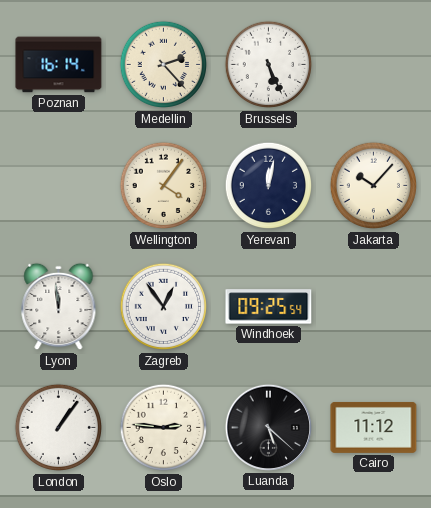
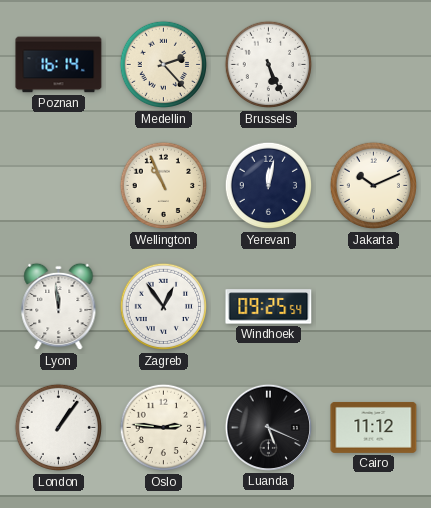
Wellington: 4:06 -> 10:56 (164, 186)
Jakarta: 10:07 -> 10:11 (374, 186)
Luanda: 5:22 -> 5:19 (268, 427)
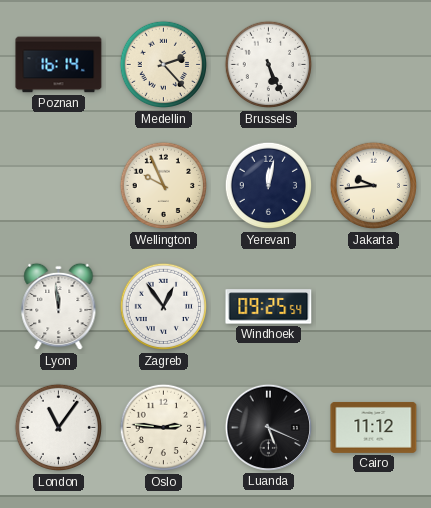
Wellington: 10:56 -> 9:56 (164, 186)
Jakarta: 10:11 -> 9:44 (374, 186)
London: 1:06 -> 11:06 (59, 428)
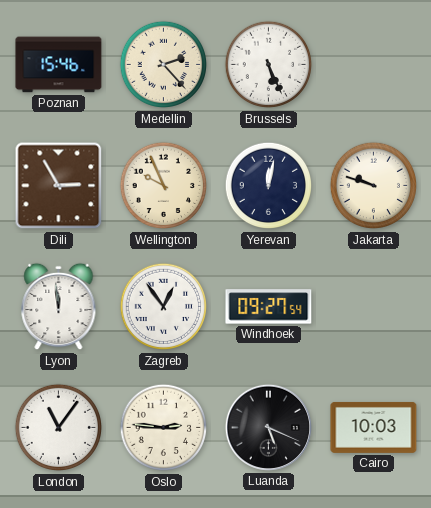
Poznan: 16:14 -> 15:46 (59, 65)
Dili: none -> 2:55 (59, 186)
Jakarta: 9:44 -> 9:48 (374, 186)
Windhoek: 09:25 -> 09:27 (269, 307)
Cairo: 11:12 -> 10:03 (374, 427)
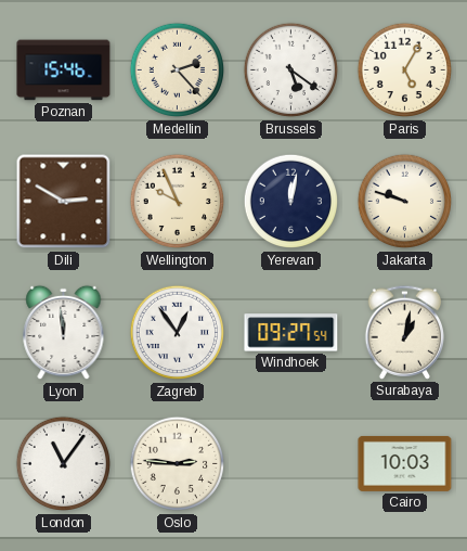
Brussels: 5:26 -> 5:21 (291, 71)
Paris: none -> 5:05 (405, 71)
Dili: 2:55 -> 2:50 (64, 202)
Surabaya: none -> 1:02 (405, 332)
Luanda: 5:19 -> none (268, 427)
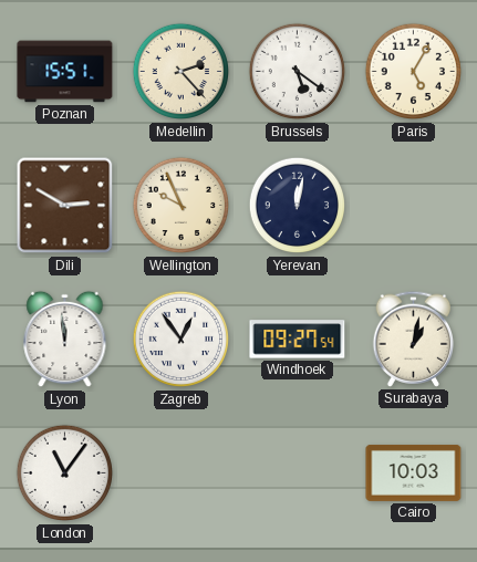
Poznan: 15:46 -> 15:51 (65, 72)
Jakarta: 9:48 -> none (405, 202)
Oslo: 2:46 -> none (178, 464)
